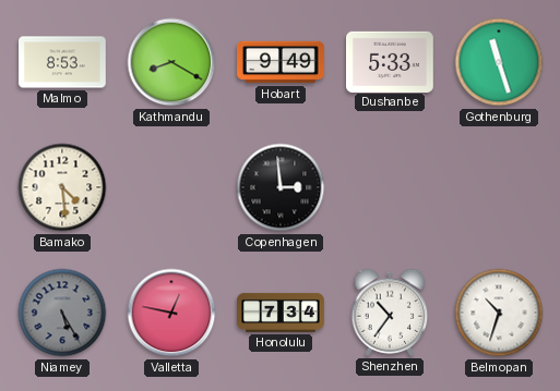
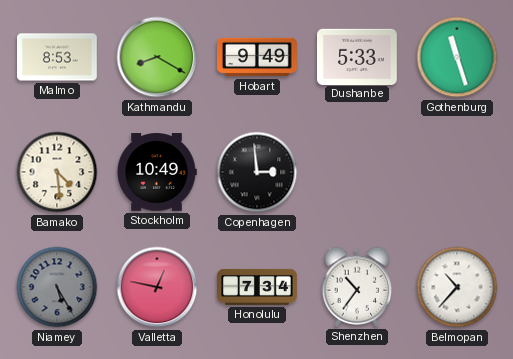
Stockholm: none -> 10:49 (157, 172)
Belmopan: 10:33 -> 10:37 (457, 287)
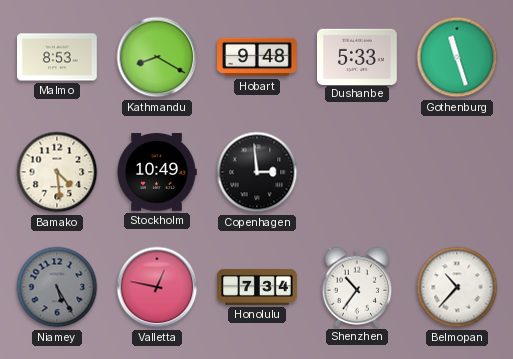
Hobart: 9:49 -> 9:48 (257, 57)
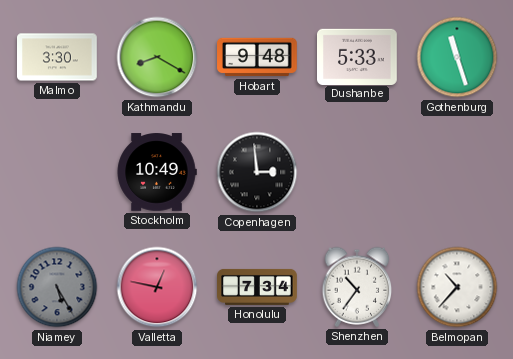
Malmo: 8:53 -> 3:30 (58, 57)
Bamako: 4:29 -> none (57, 172)
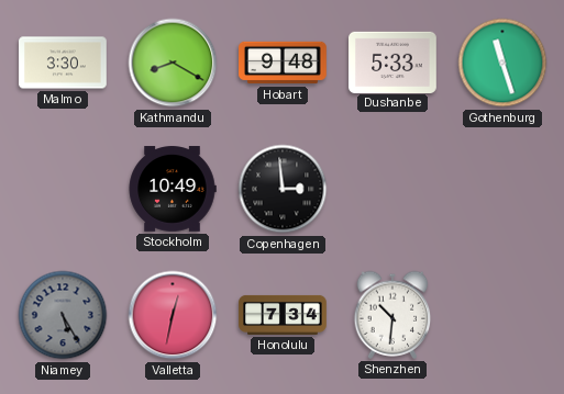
Valletta: 12:47 -> 12:32 (173, 315)
Shenzhen: 10:36 -> 10:31 (392, 315)
Belmopan: 10:37 -> none (457, 287)
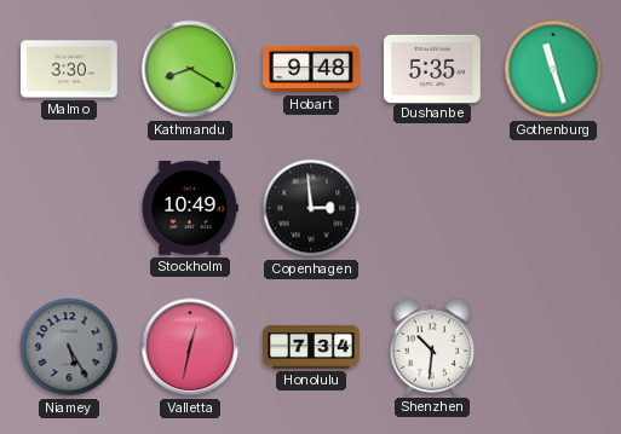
Dushanbe: 5:33 -> 5:35 (433, 68)
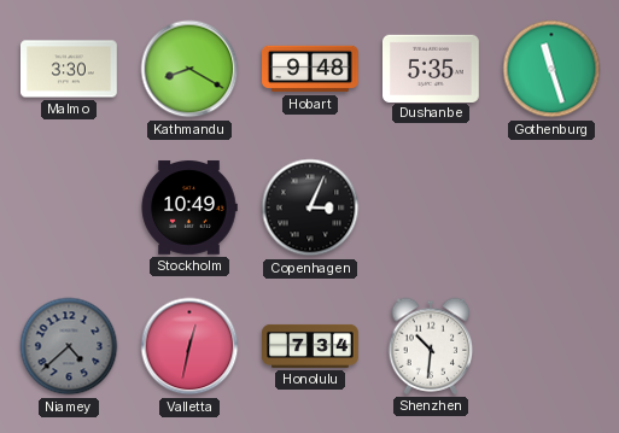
Copenhagen: 2:59 -> 3:04 (310, 207)
Niamey: 5:25 -> 4:38 (69, 346)
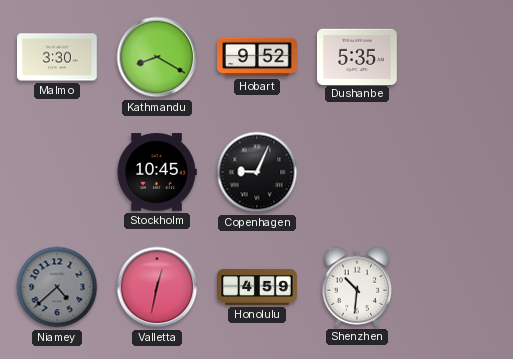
Hobart: 9:48 -> 9:52 (257, 57)
Gothenburg: 11:27 -> none (551, 69)
Stockholm: 10:49 -> 10:45 (157, 172)
Copenhagen: 3:04 -> 9:04 (257, 172)
Honolulu: 7:34 -> 4:59 (257, 287)
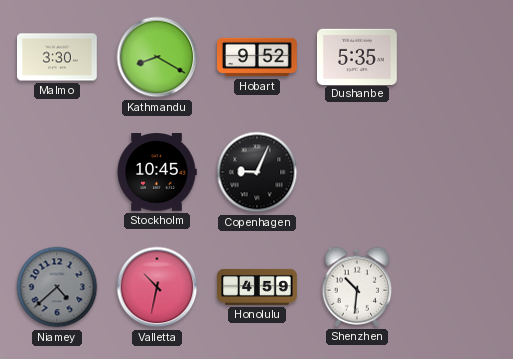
Valletta: 12:32 -> 10:32 (157, 287)
